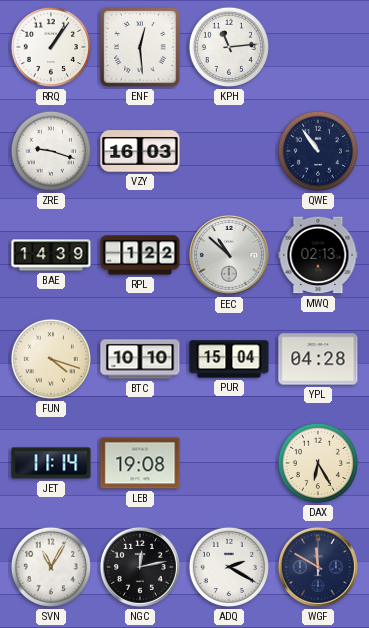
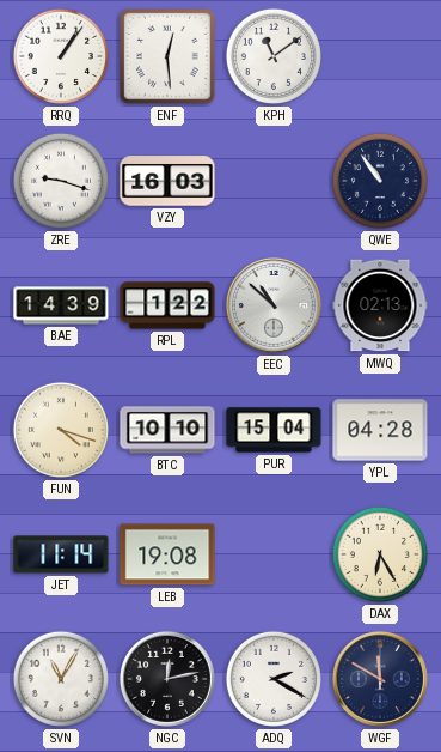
KPH: 11:14 -> 11:09 (274, 56)
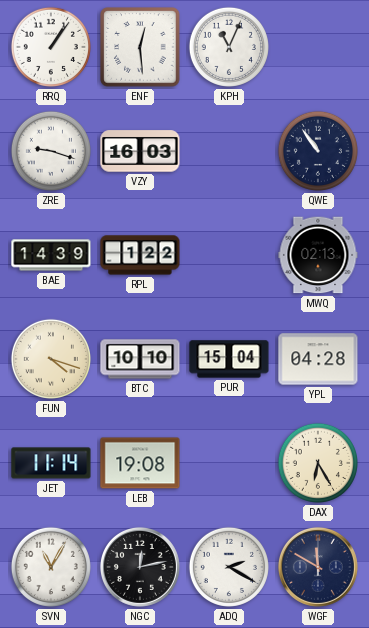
KPH: 11:09 -> 11:04 (229, 47)
EEC: 10:52 -> none (274, 305)
